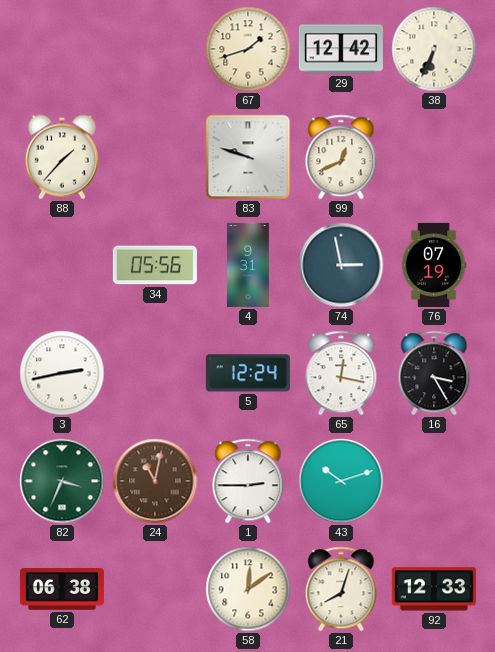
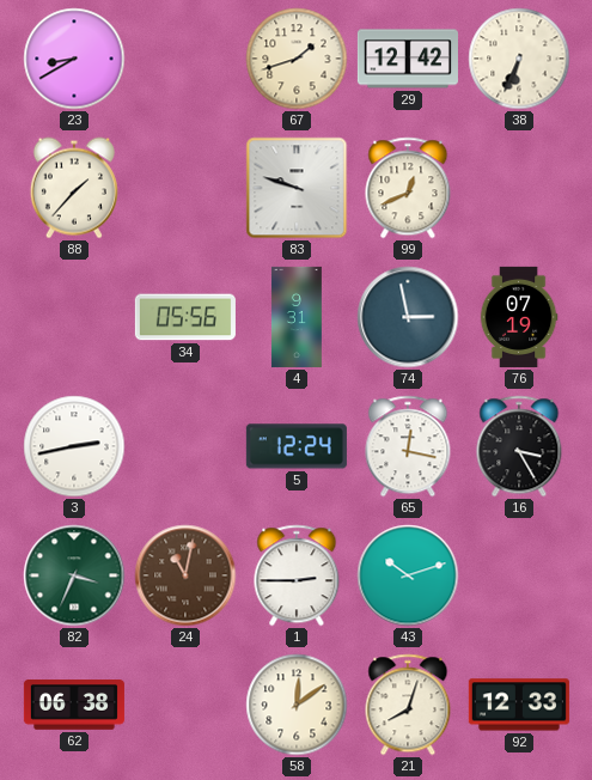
23: none -> 8:40 (74, 59)
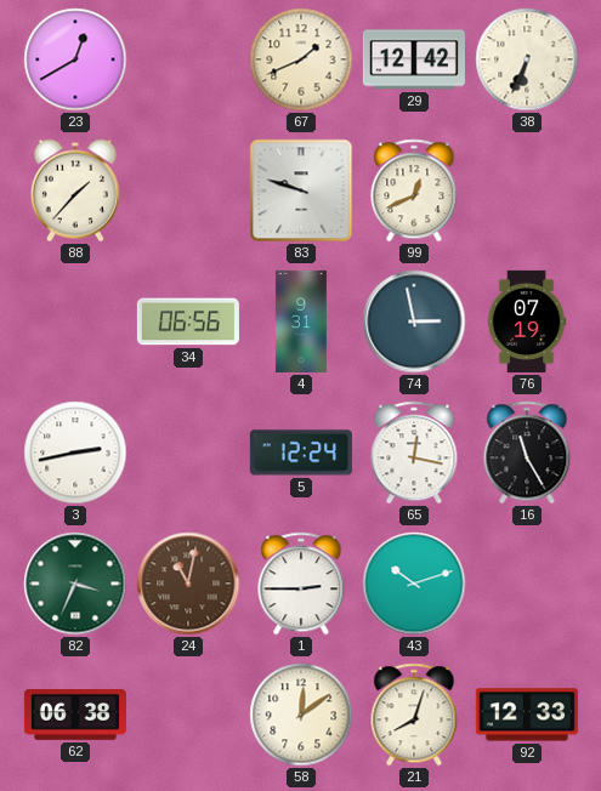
23: 8:40 -> 12:40 (75, 59)
67: 1:42 -> 1:41 (301, 59)
34: 05:56 -> 06:56 (188, 321)
16: 3:25 -> 11:25 (527, 453)
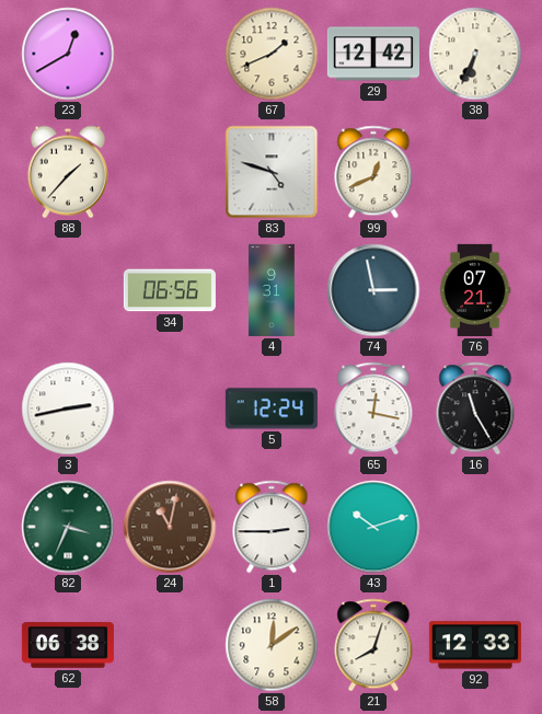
83: 9:48 -> 4:48 (272, 172)
76: 07:19 -> 07:21 (475, 290)
